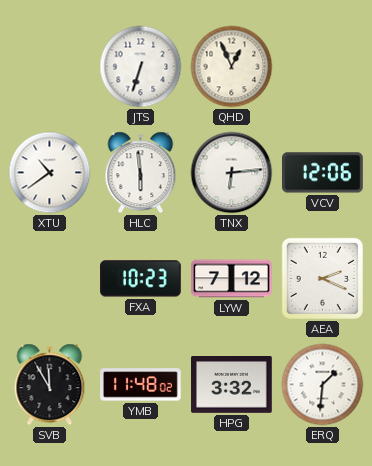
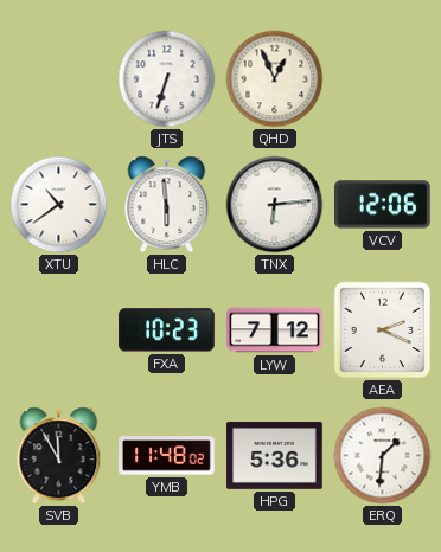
HPG: 3:32 -> 5:36 (275, 456)
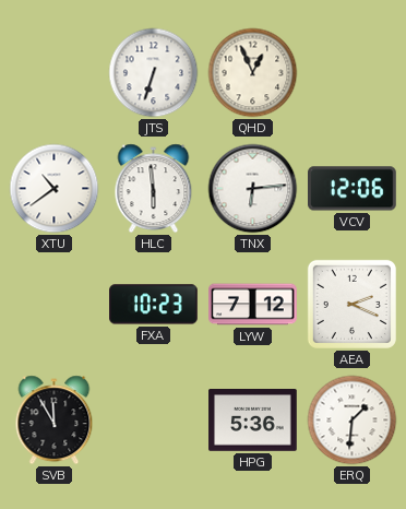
YMB: 11:48 -> none (167, 456)
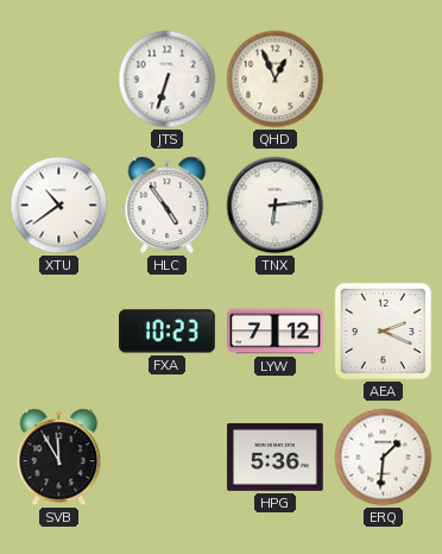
HLC: 5:59 -> 4:54 (168, 206)
VCV: 12:06 -> none (353, 189)
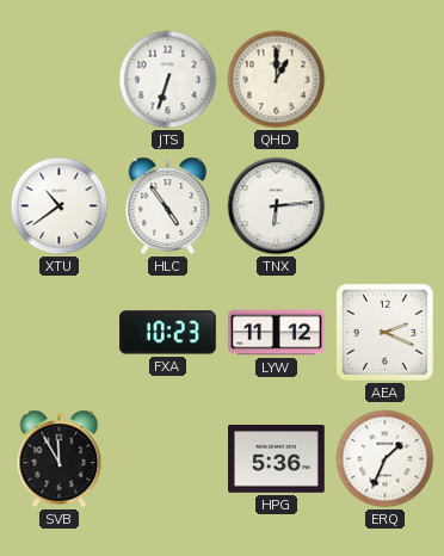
QHD: 12:56 -> 1:00 (277, 80)
LYW: 7:12 -> 11:12 (277, 333)
ERQ: 1:31 -> 1:34 (386, 459)
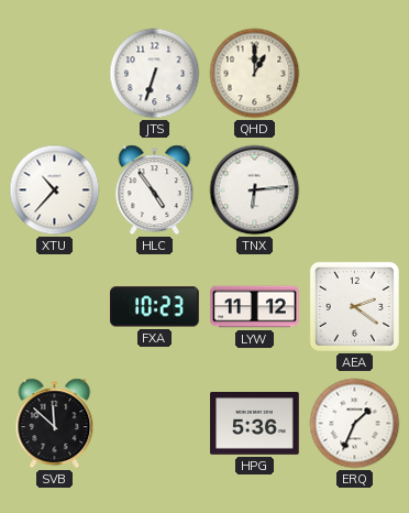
XTU: 10:39 -> 10:37 (55, 190)
AEA: 2:19 -> 2:21 (354, 306)
SVB: 11:55 -> 11:52 (55, 424)
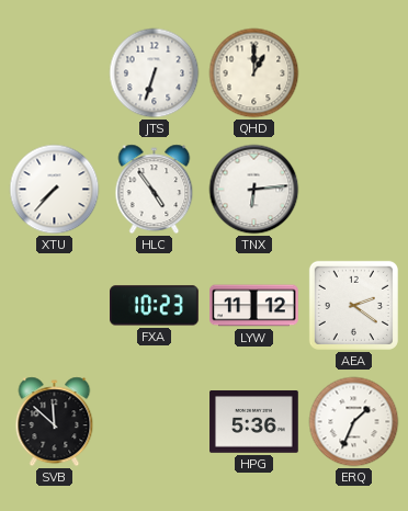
XTU: 10:37 -> 7:37 (55, 190)
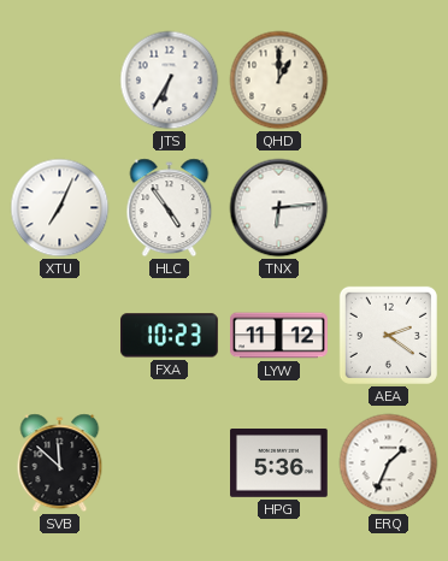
JTS: 6:33 -> 6:35 (170, 81)
XTU: 7:37 -> 7:04 (60, 208)
